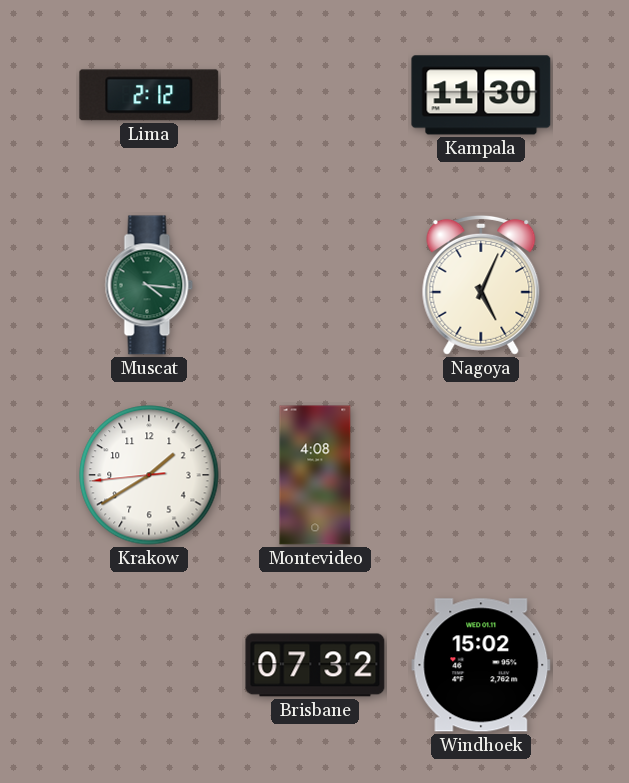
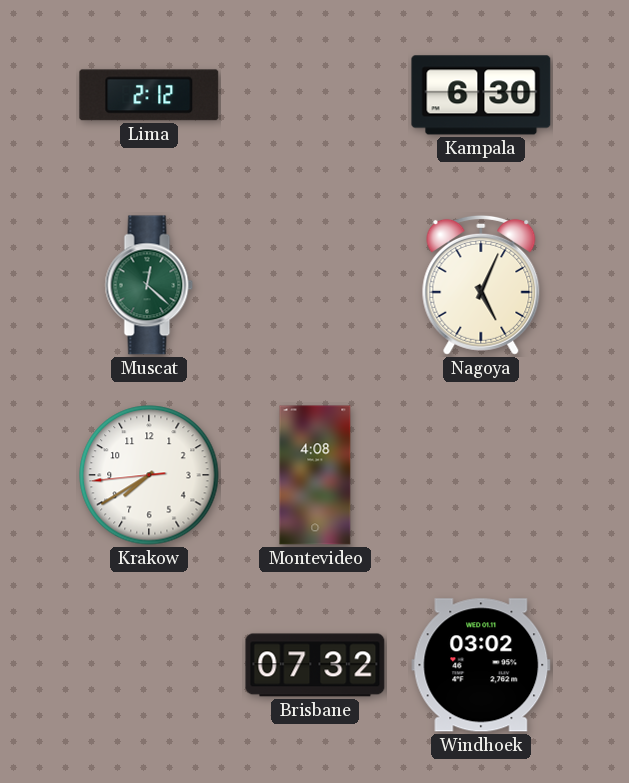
Kampala: 11:30 -> 6:30 (481, 95)
Muscat: 4:16 -> 12:22 (149, 285)
Krakow: 1:39 -> 7:39 (149, 475)
Windhoek: 15:02 -> 03:02 (481, 665)
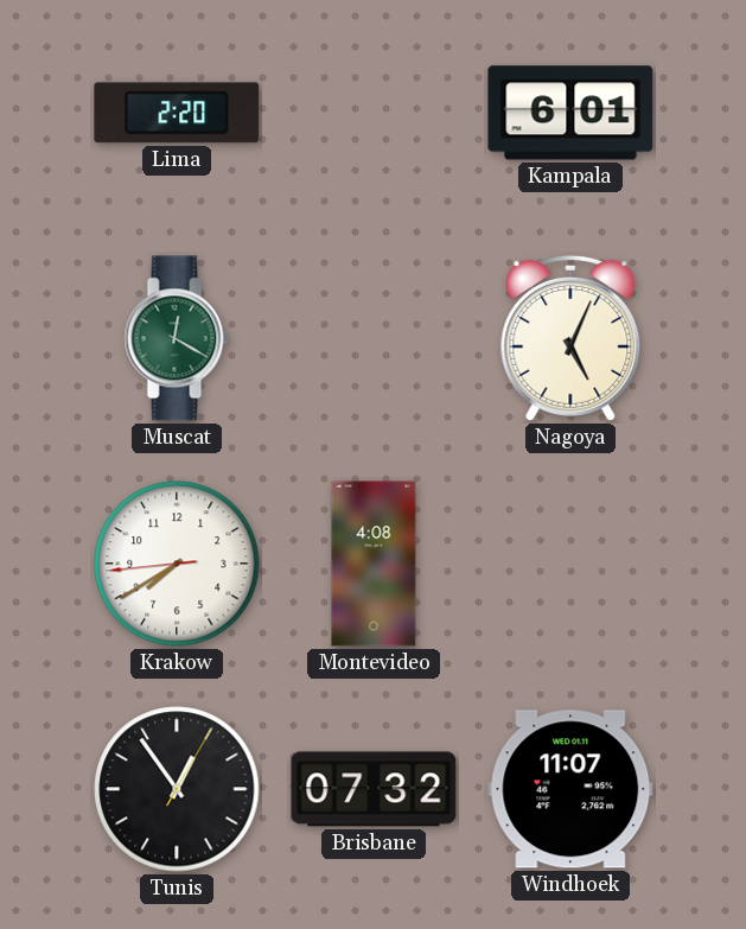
Lima: 2:12 -> 2:20 (177, 113)
Kampala: 6:30 -> 6:01 (570, 113)
Muscat: 12:22 -> 12:20 (177, 338)
Tunis: none -> 12:54 (177, 789)
Windhoek: 03:02 -> 11:07 (570, 789)
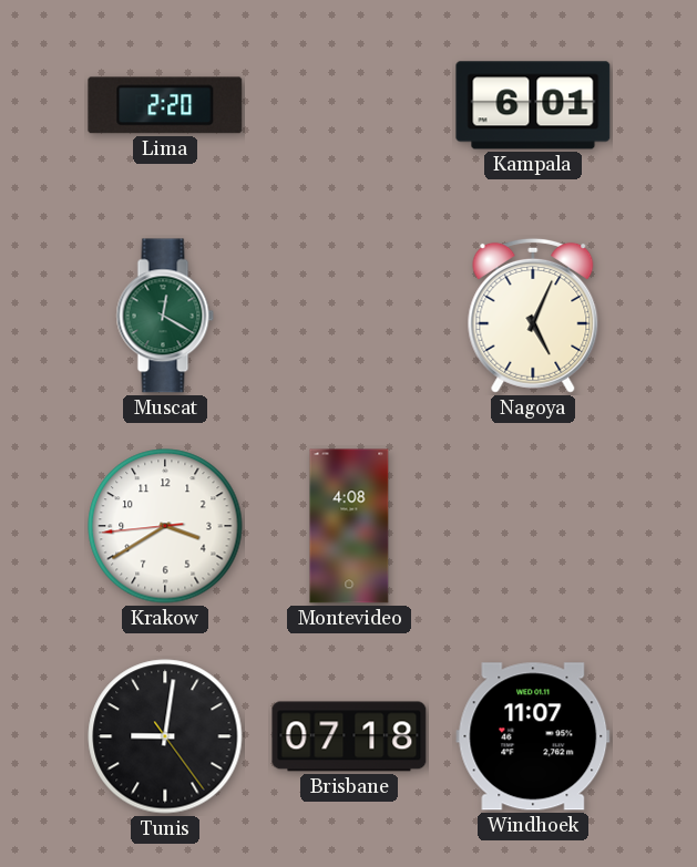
Krakow: 7:39 -> 3:39 (165, 526)
Tunis: 12:54 -> 9:01 (165, 736)
Brisbane: 07:32 -> 07:18 (349, 736)
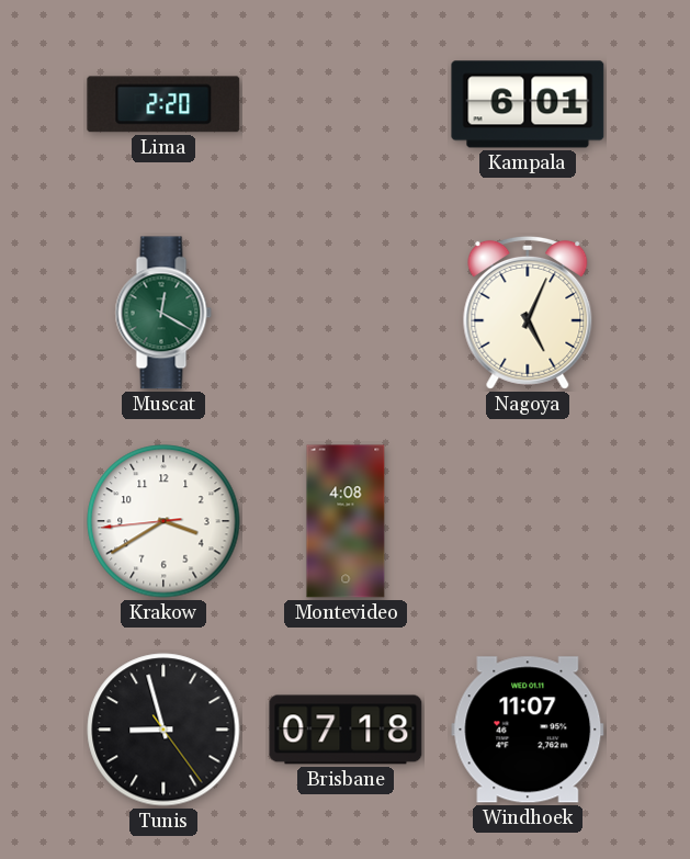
Tunis: 9:01 -> 8:57 (163, 730)
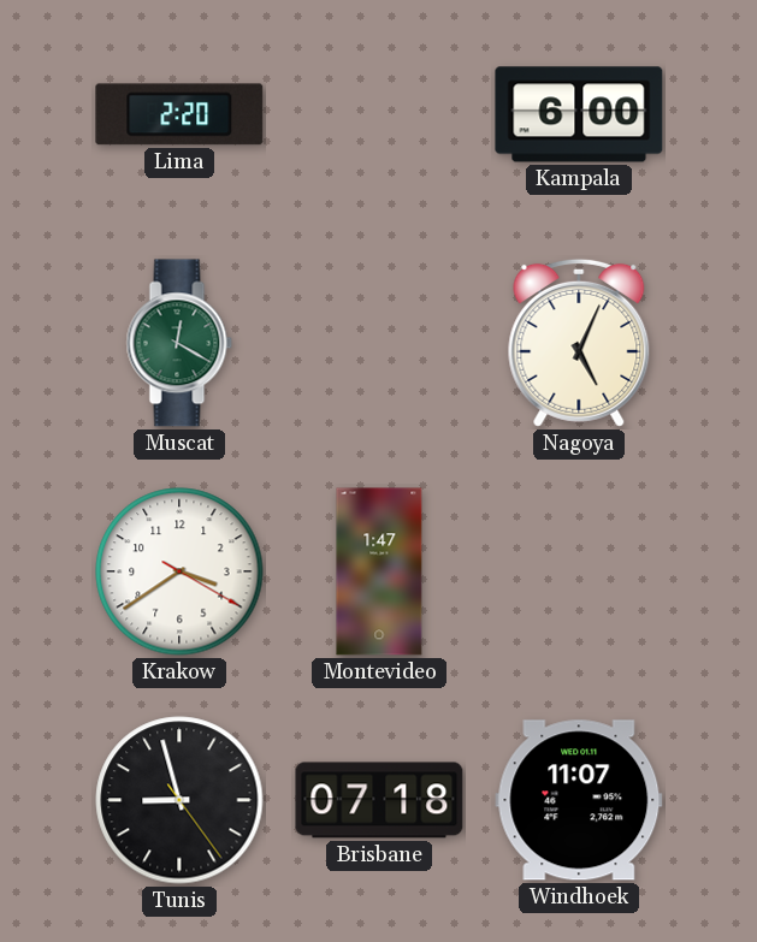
Kampala: 6:01 -> 6:00 (579, 114)
Krakow: 3:39:44 -> 3:39:20 (179, 571)
Montevideo: 4:08 -> 1:47 (379, 571)
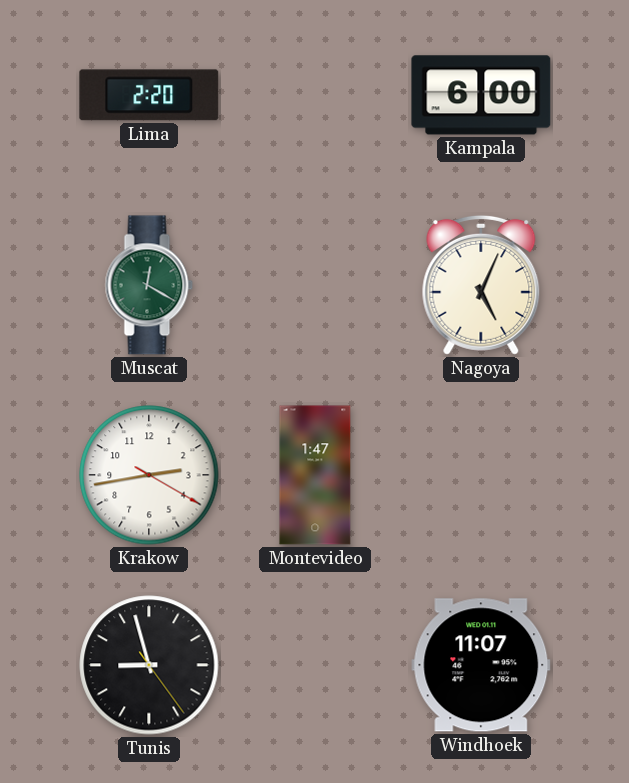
Krakow: 3:39 -> 2:43 (149, 475)
Brisbane: 07:18 -> none (379, 800)
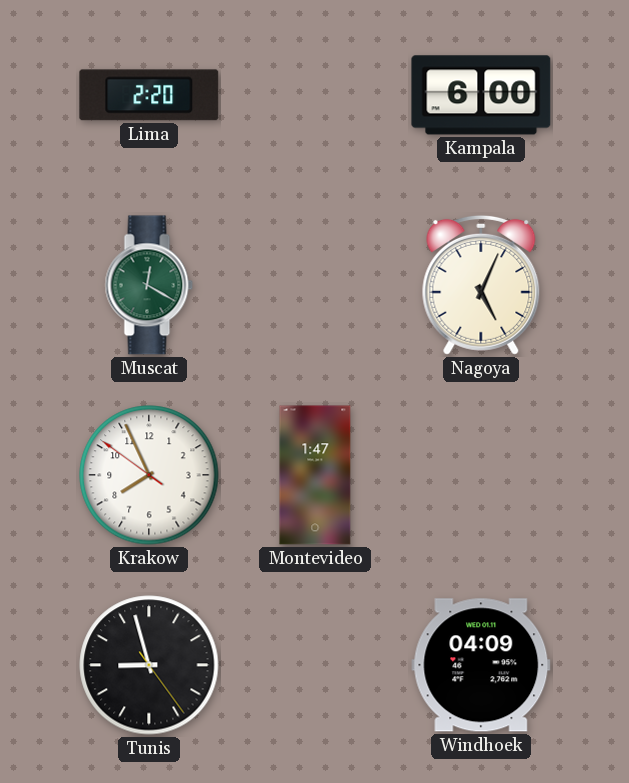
Krakow: 2:43 -> 7:55 (149, 475)
Windhoek: 11:07 -> 04:09 (481, 665)
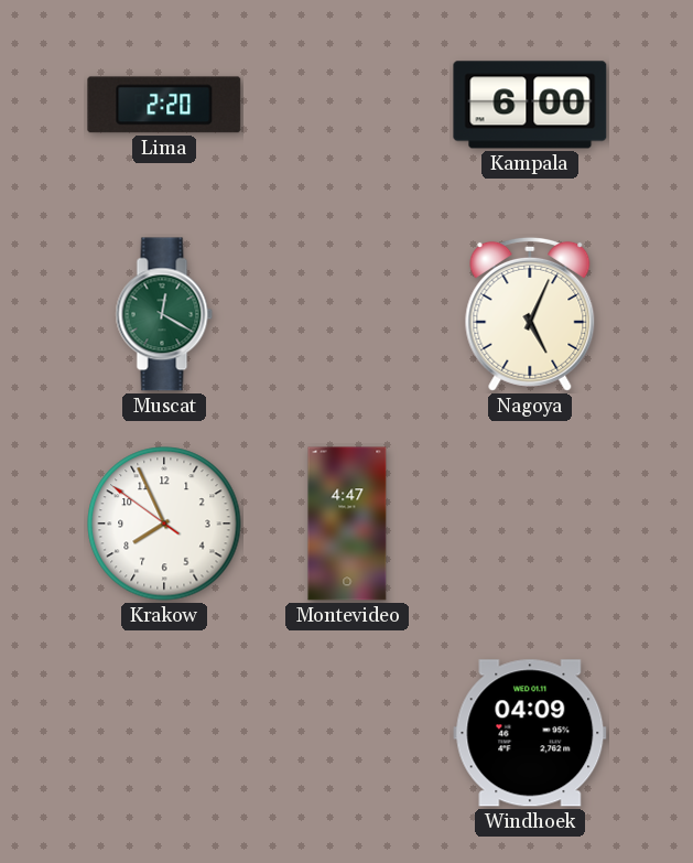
Montevideo: 1:47 -> 4:47 (347, 524)
Tunis: 8:57 -> none (149, 665)
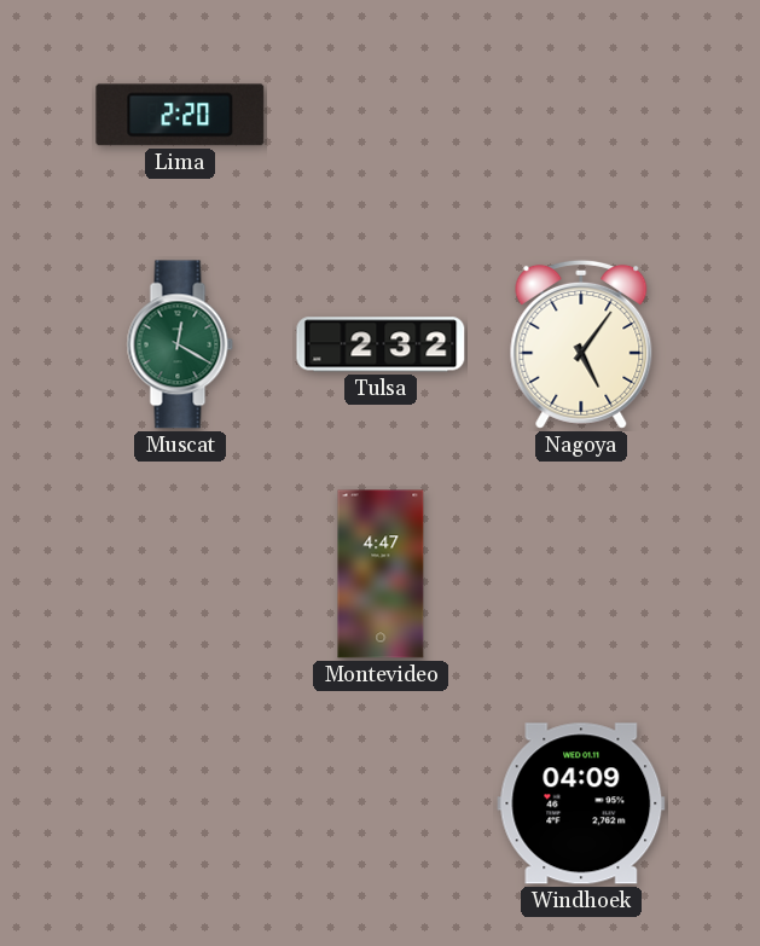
Kampala: 6:00 -> none (530, 105)
Tulsa: none -> 2:32 (381, 344)
Nagoya: 5:04 -> 5:06 (581, 344)
Krakow: 7:55 -> none (164, 524)
